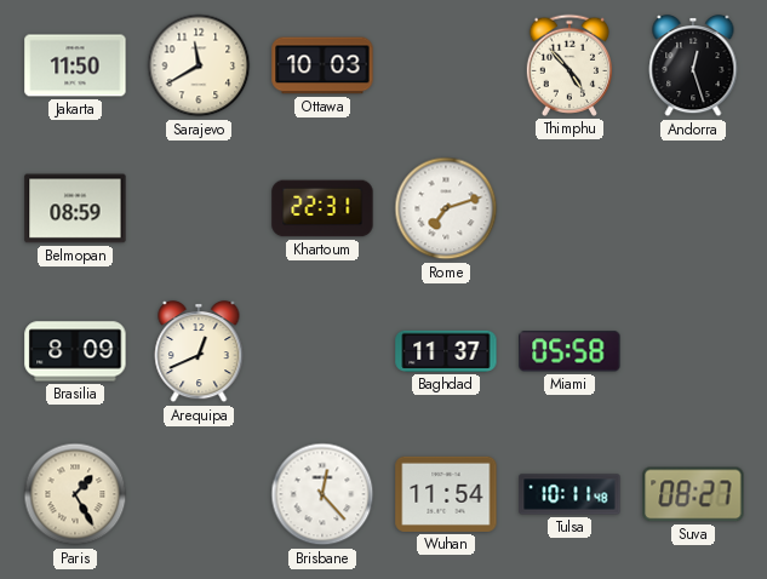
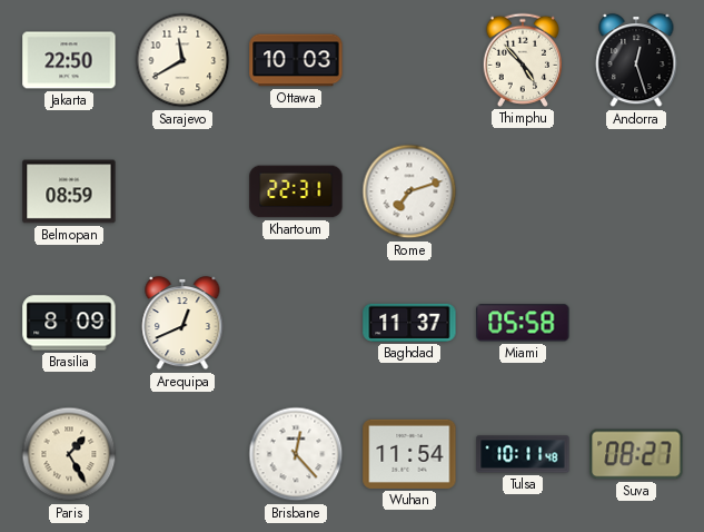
Jakarta: 11:50 -> 22:50 (69, 60)
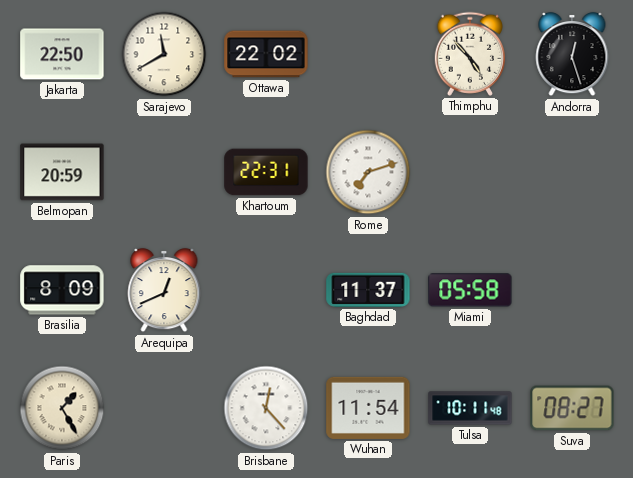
Ottawa: 10:03 -> 22:02 (266, 54)
Belmopan: 08:59 -> 20:59 (62, 172)
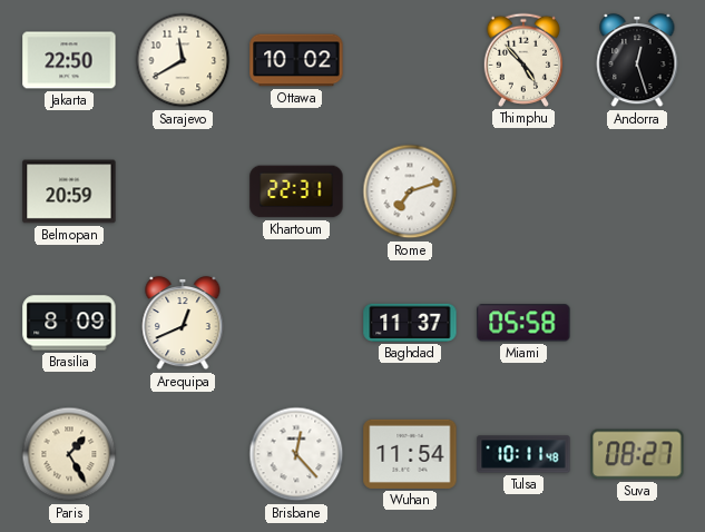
Ottawa: 22:02 -> 10:02 (296, 60)
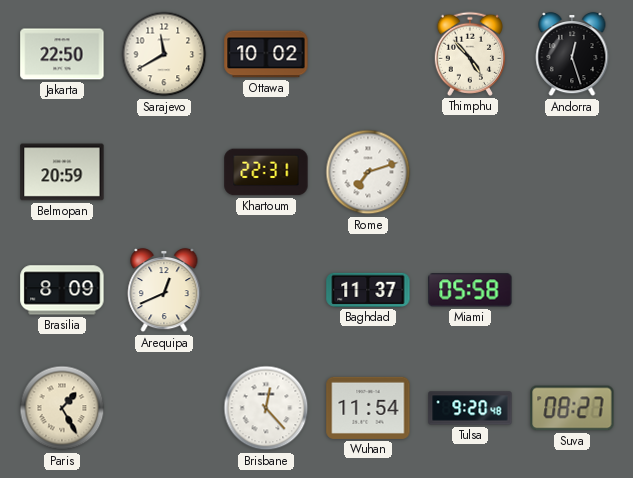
Tulsa: 10:11 -> 9:20 (470, 408)
